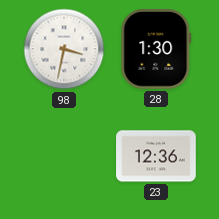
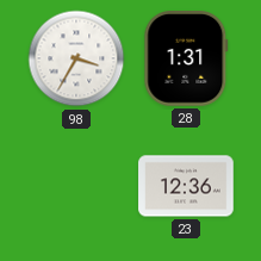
98: 3:32 -> 3:35 (76, 58)
28: 1:30 -> 1:31 (186, 60)
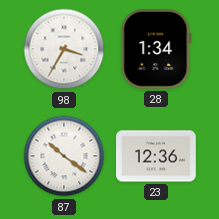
28: 1:31 -> 1:34 (156, 50)
87: none -> 10:21 (64, 156)
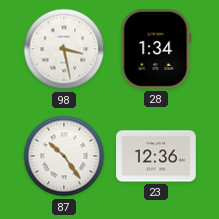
98: 3:35 -> 3:28 (64, 49)
87: 10:21 -> 10:24 (64, 156)
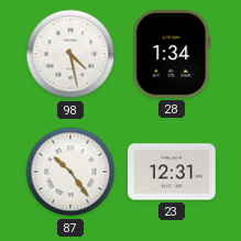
98: 3:28 -> 4:28 (70, 54)
23: 12:36 -> 12:31 (172, 172)
